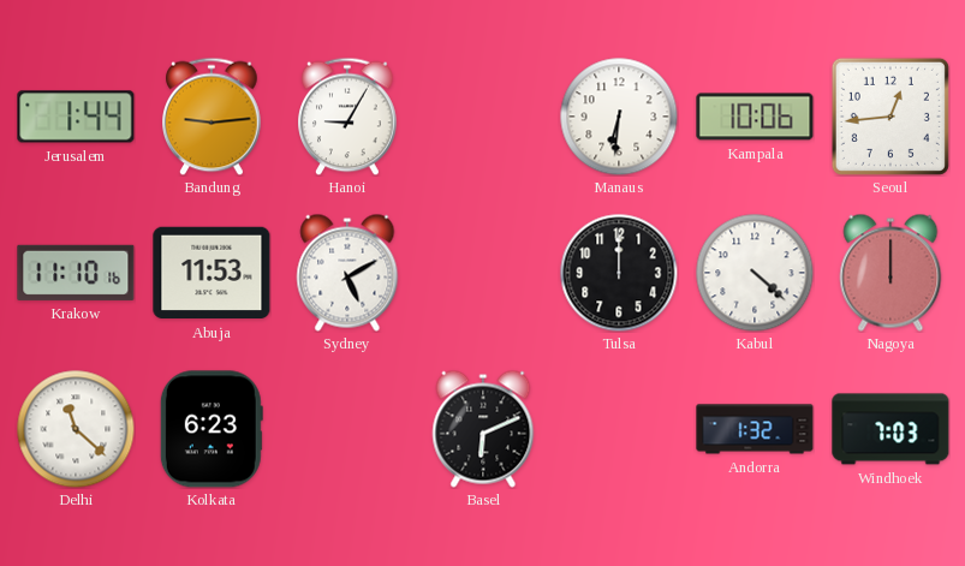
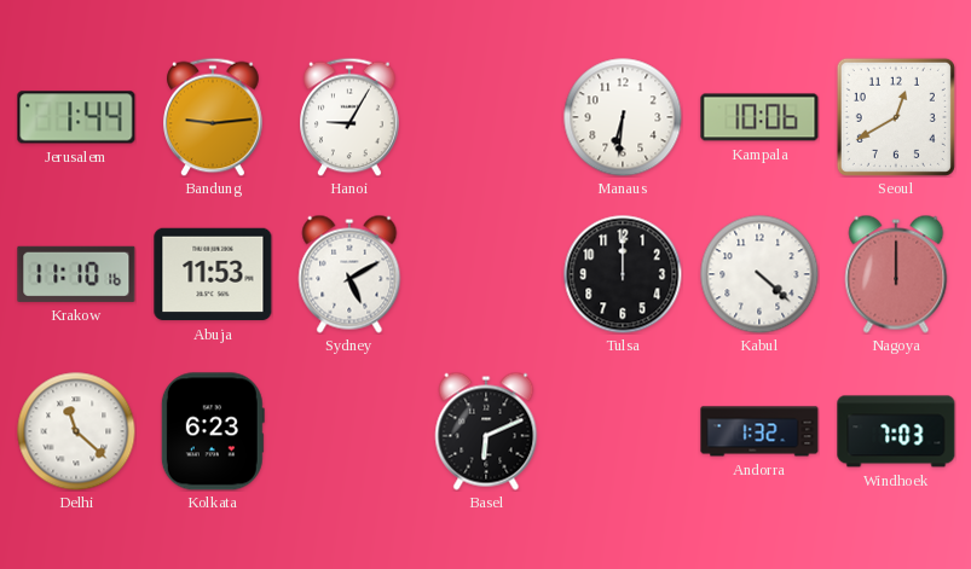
Seoul: 12:44 -> 12:40 (896, 117)
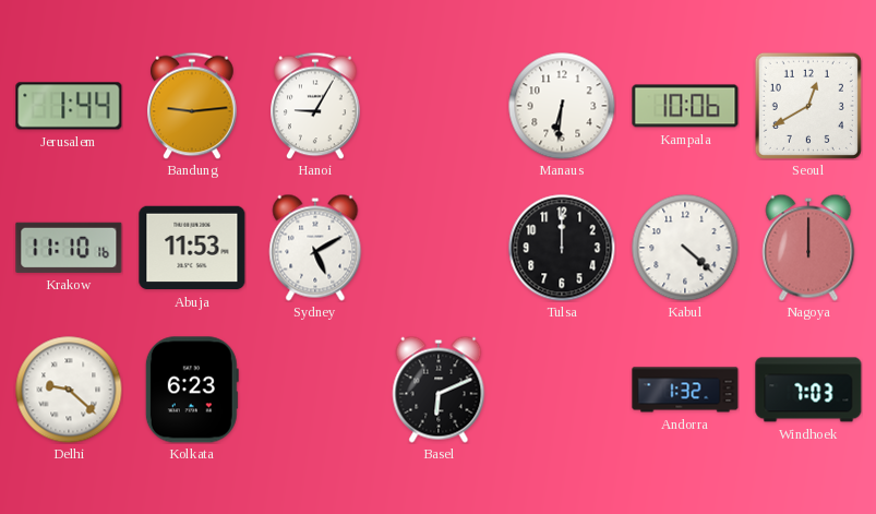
Delhi: 11:22 -> 9:22 (69, 390)
